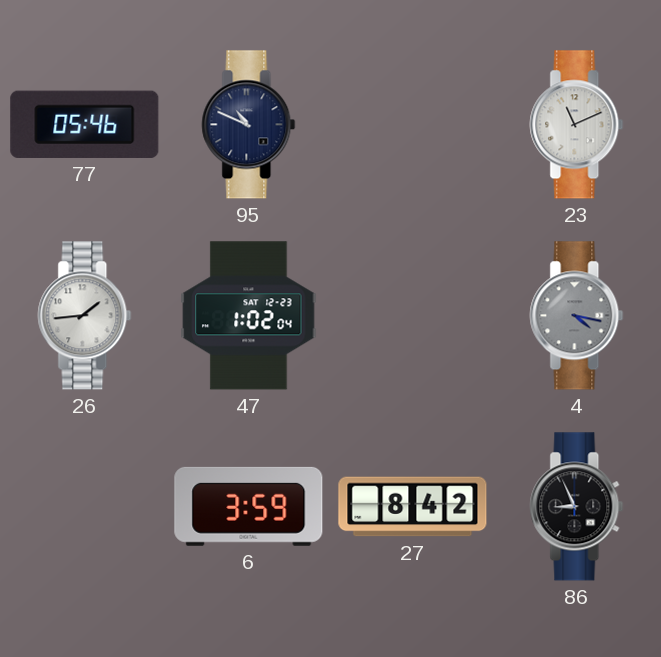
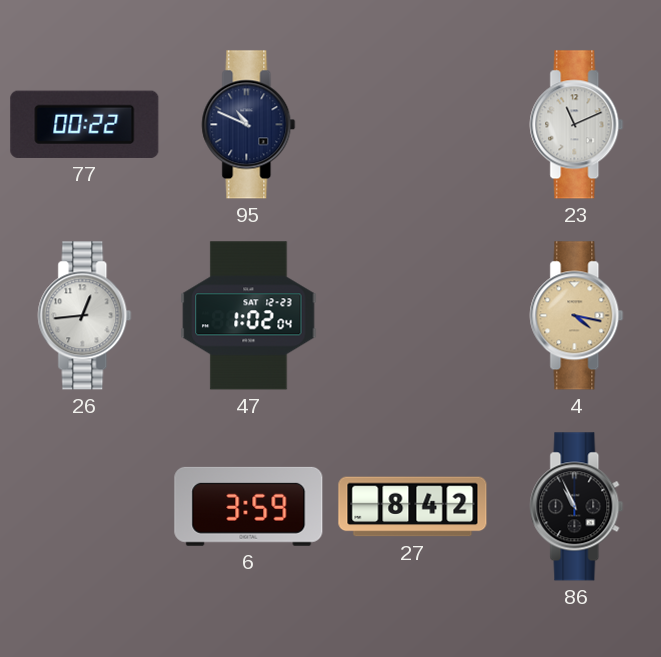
77: 05:46 -> 00:22 (85, 124)
26: 1:44 -> 12:44 (85, 316)
4 dial: grey -> champagne (577, 316)
86: 8:56 -> 10:56 (577, 507)
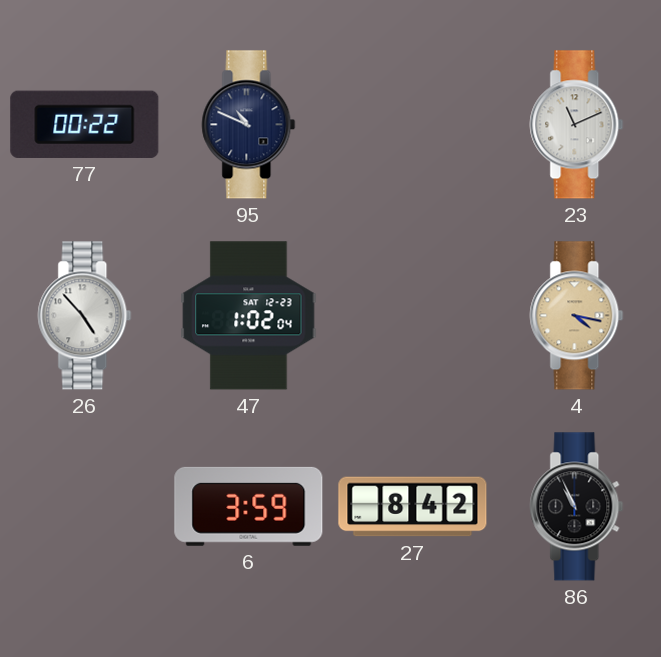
26: 12:44 -> 4:53 (85, 316)
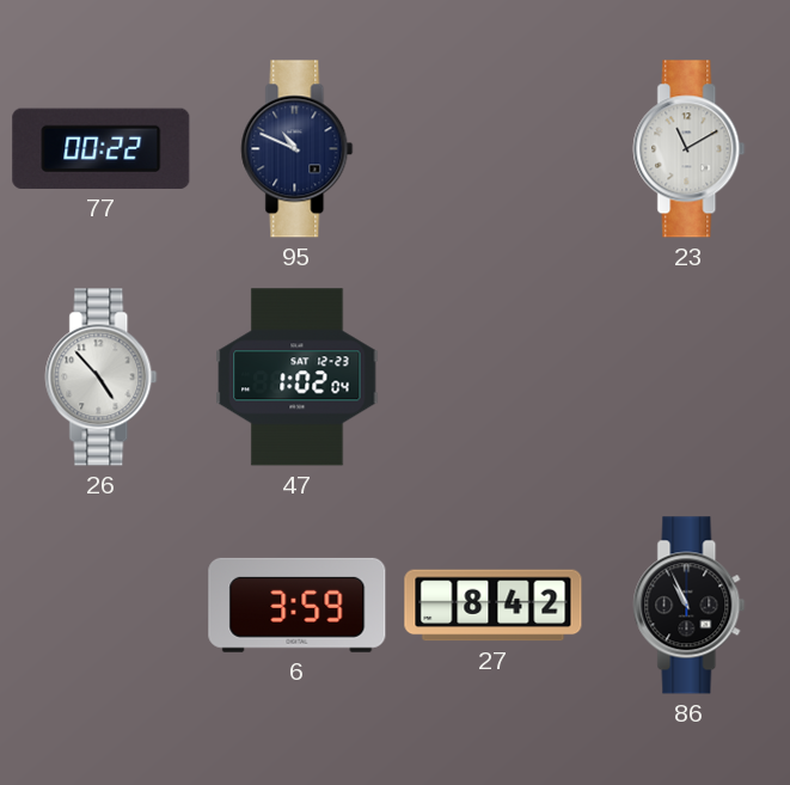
23: 11:11 -> 11:10 (690, 149)
4: 4:17 -> none (577, 316)
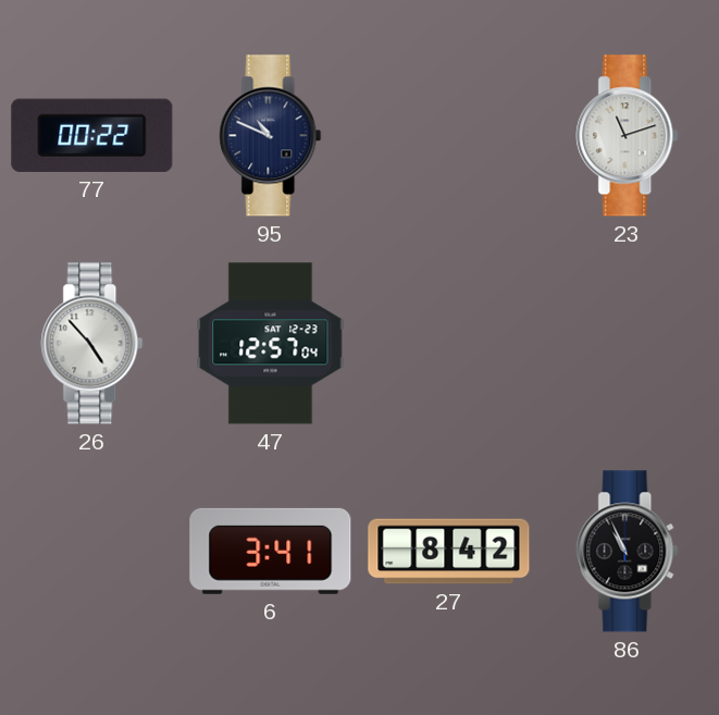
23: 11:10 -> 11:12 (628, 136)
47: 1:02 -> 12:57 (271, 344)
6: 3:59 -> 3:41 (271, 551)
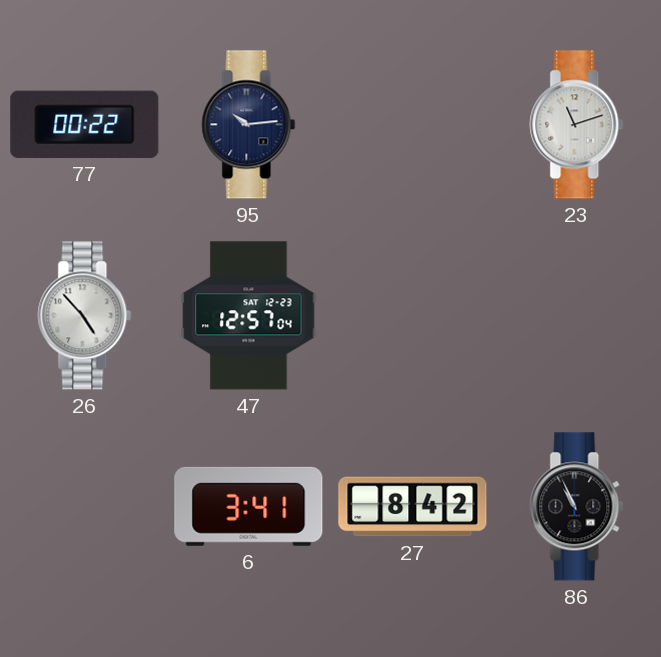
95: 10:49 -> 10:14 (249, 125)
